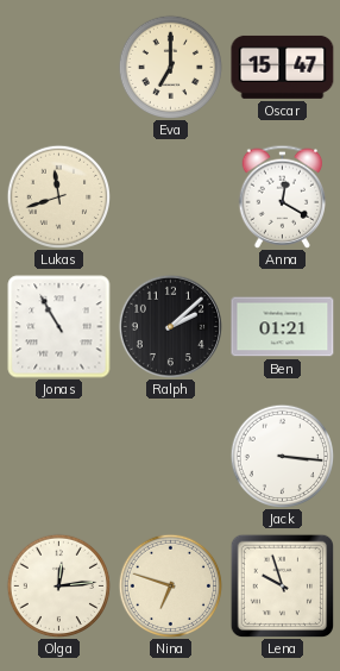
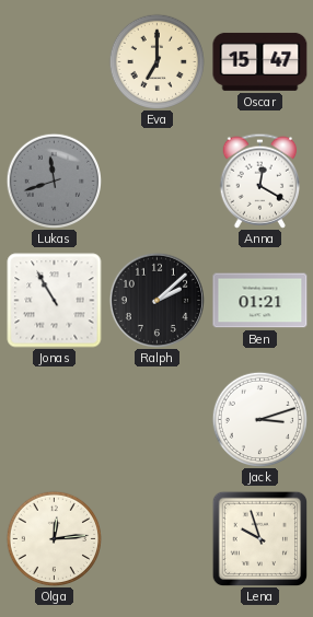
Lukas dial: cream -> grey (54, 181)
Jack: 3:16 -> 3:12 (259, 419)
Nina: 6:48 -> none (170, 585)
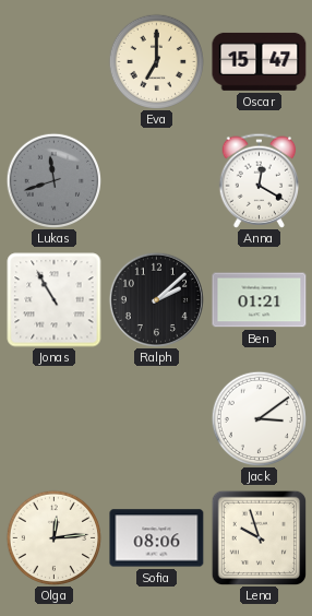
Jack: 3:12 -> 3:09 (259, 418)
Sofia: none -> 08:06 (157, 538)
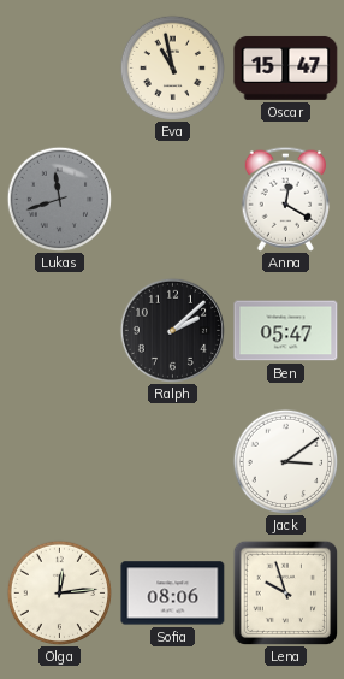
Eva: 7:00 -> 10:58 (172, 67)
Jonas: 10:55 -> none (55, 300)
Ben: 01:21 -> 05:47 (286, 331)
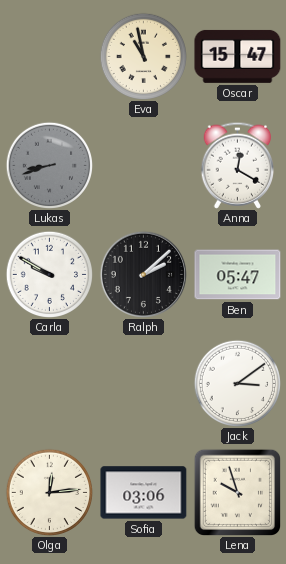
Lukas: 11:42 -> 8:42 (49, 165)
Carla: none -> 9:50 (49, 274)
Sofia: 08:06 -> 03:06 (144, 493)
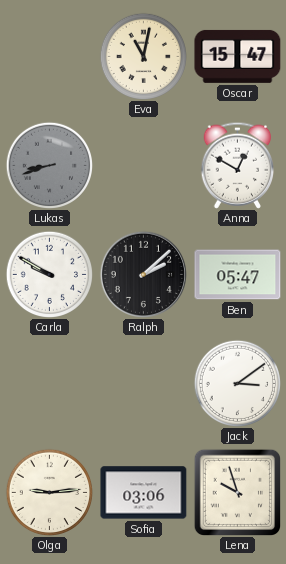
Eva: 10:58 -> 11:02 (143, 56)
Anna: 12:20 -> 12:50 (237, 165)
Olga: 12:14 -> 9:14 (49, 492)
